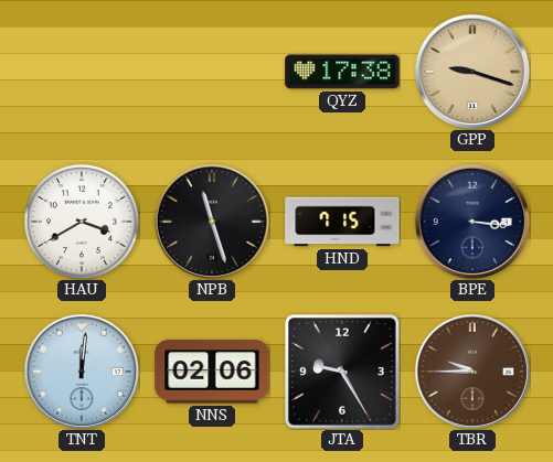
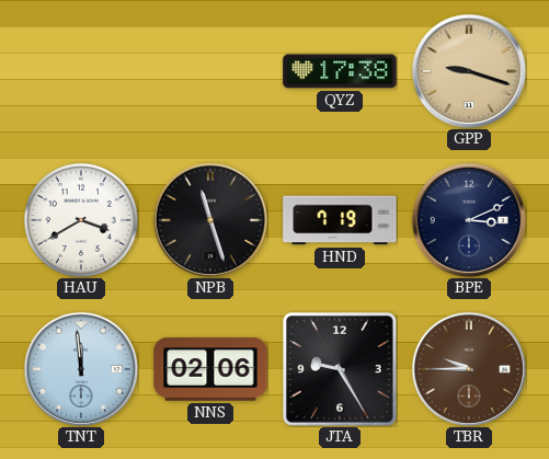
HND: 7:15 -> 7:19 (340, 220)
BPE: 3:16 -> 3:11 (468, 219)
TNT: 12:01 -> 11:59 (80, 368)
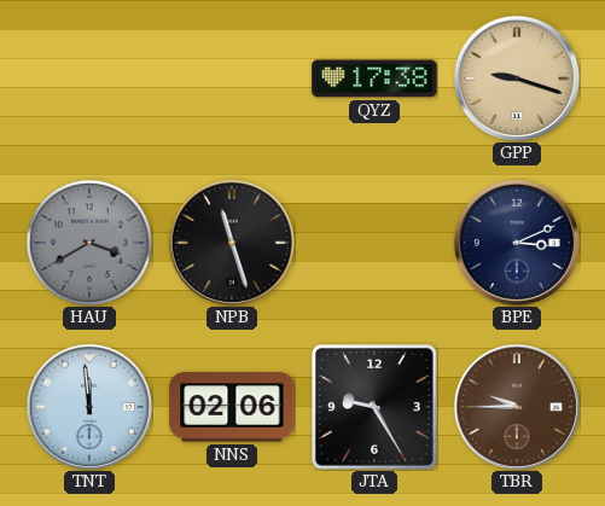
HAU dial: white -> grey (89, 243)
HND: 7:19 -> none (340, 220)
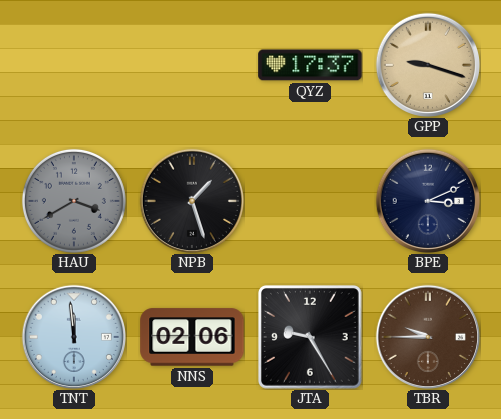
QYZ: 17:38 -> 17:37 (310, 65)
NPB: 11:27 -> 1:27 (191, 200)
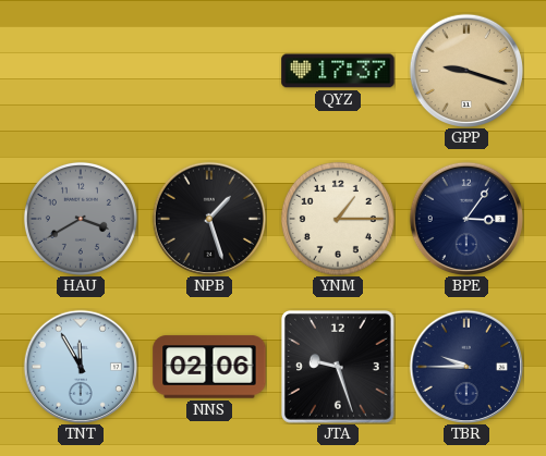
YNM: none -> 1:15 (338, 219)
BPE: 3:11 -> 3:06 (465, 218)
TNT: 11:59 -> 11:55 (80, 366)
JTA: 9:25 -> 9:27 (339, 368)
TBR dial: brown -> navy (465, 366)
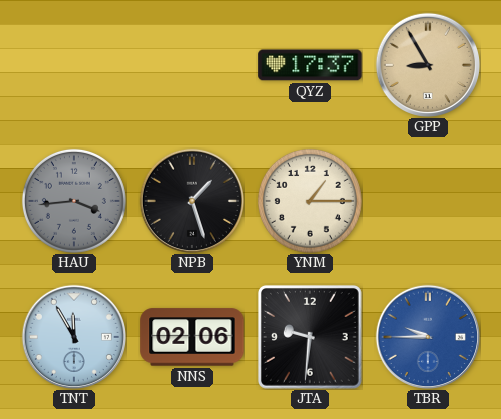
GPP: 9:18 -> 8:55 (427, 64)
HAU: 3:40 -> 3:44 (74, 201)
BPE: 3:06 -> none (465, 218)
JTA: 9:27 -> 9:31 (311, 338)
TBR dial: navy -> blue (427, 336)
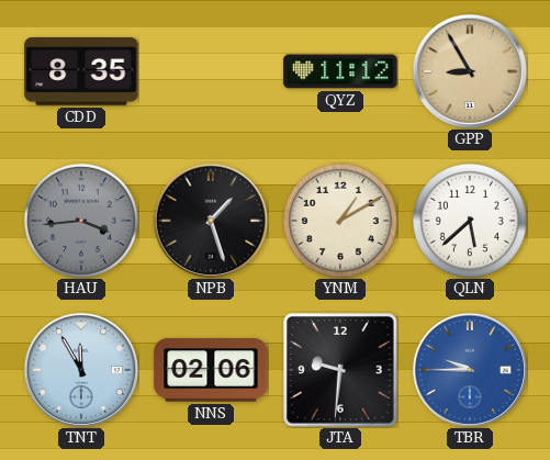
CDD: none -> 8:35 (81, 72)
QYZ: 17:37 -> 11:12 (340, 71)
YNM: 1:15 -> 1:10 (340, 221)
QLN: none -> 5:38 (470, 221)
